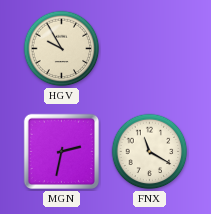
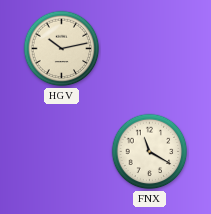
HGV: 9:55 -> 10:13 (62, 49)
MGN: 2:32 -> none (61, 151)
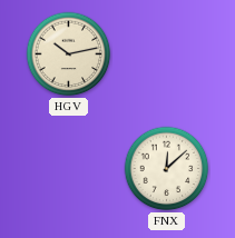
FNX: 11:20 -> 12:08 (167, 169)
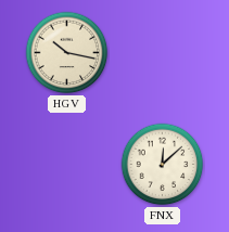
HGV: 10:13 -> 10:17 (67, 53)
